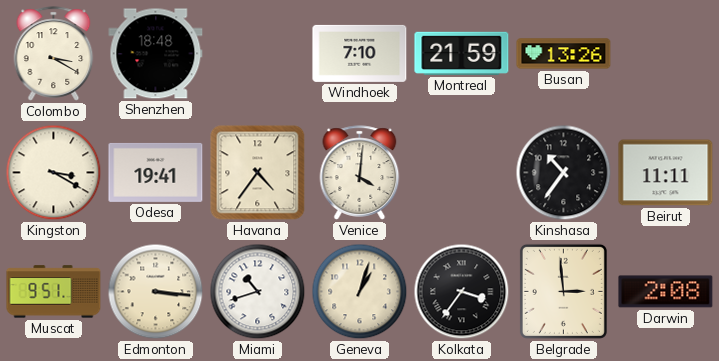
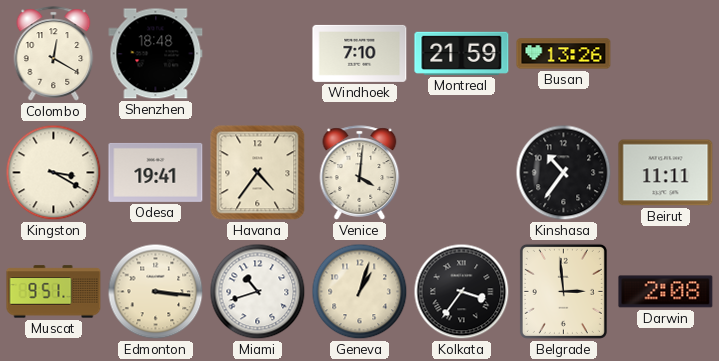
Colombo: 3:20 -> 12:20 (54, 54)
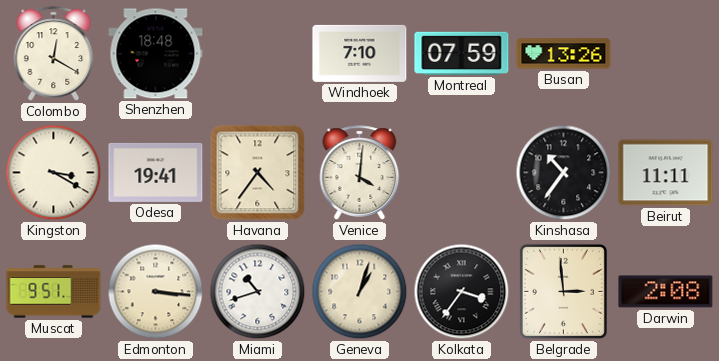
Montreal: 21:59 -> 07:59 (462, 53)
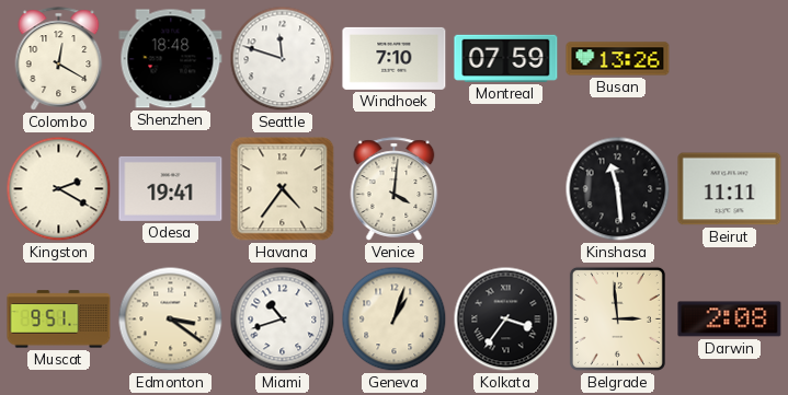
Seattle: none -> 11:48 (283, 59)
Kingston: 3:20 -> 2:20 (59, 189)
Kinshasa: 10:36 -> 11:29 (618, 189)
Edmonton: 3:16 -> 3:21 (171, 320)
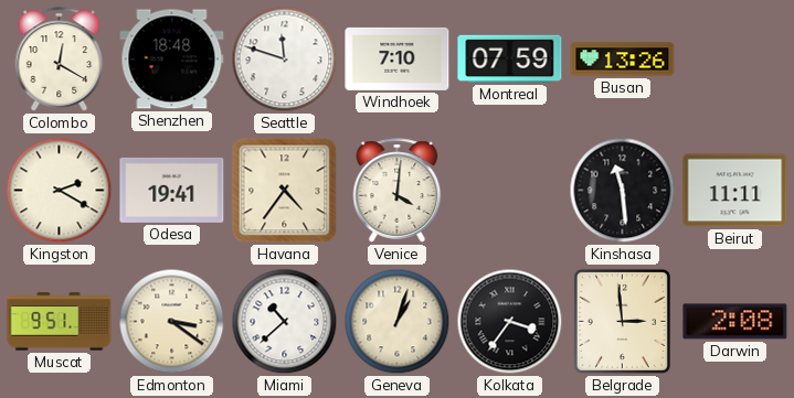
Miami: 10:42 -> 10:38 (285, 322)
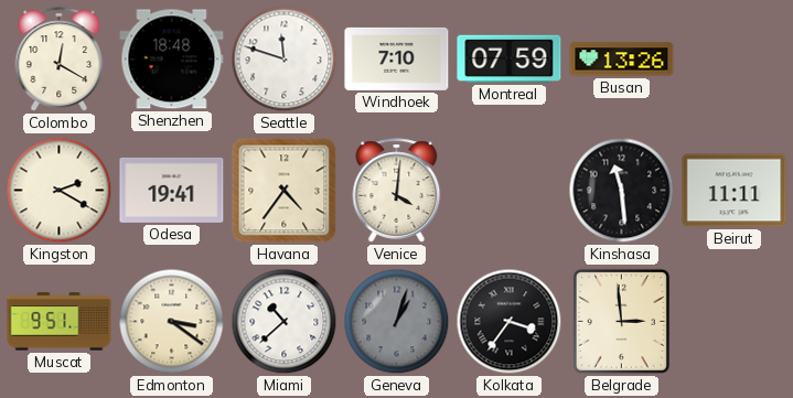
Geneva dial: cream -> grey (397, 322)
Darwin: 2:08 -> none (735, 322)
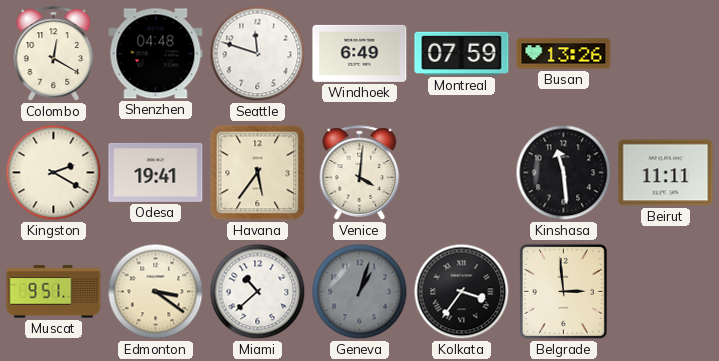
Shenzhen: 18:48 -> 04:48 (156, 54)
Windhoek: 7:10 -> 6:49 (360, 53)
Havana: 4:36 -> 5:36 (258, 173)
